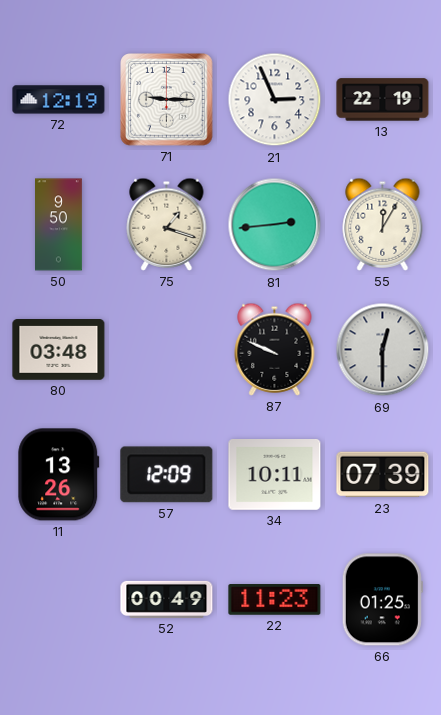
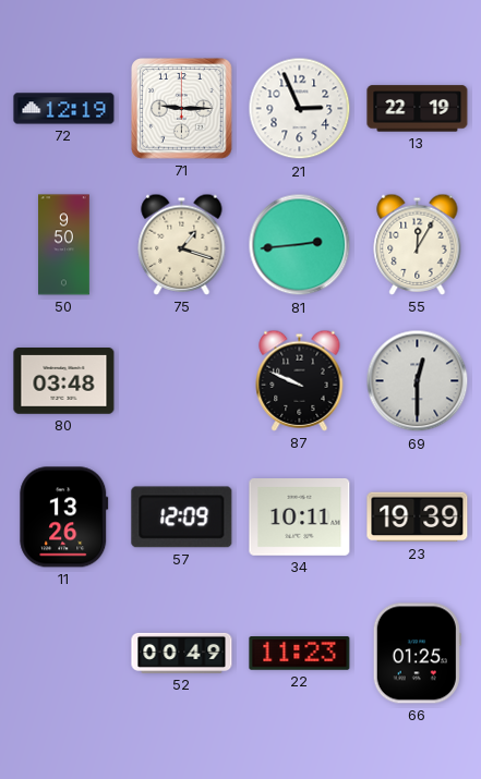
23: 07:39 -> 19:39 (418, 518)
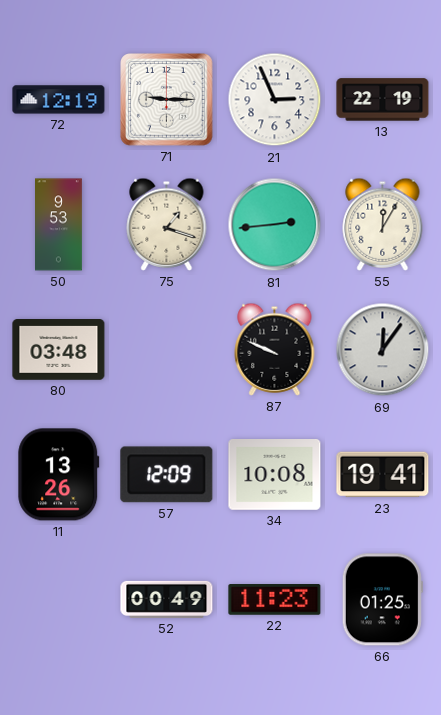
50: 9:50 -> 9:53 (59, 225)
69: 12:30 -> 12:06 (383, 350)
34: 10:11 -> 10:08 (275, 475)
23: 19:39 -> 19:41 (383, 475)
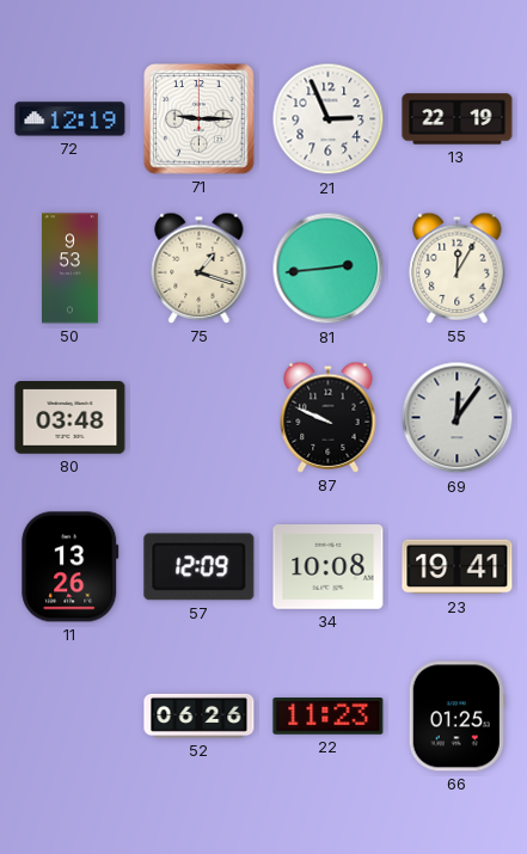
52: 00:49 -> 06:26 (200, 715)
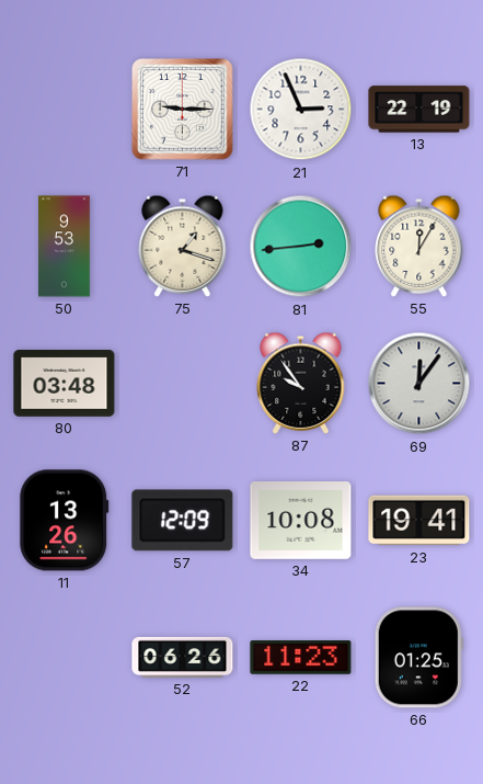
72: 12:19 -> none (71, 119)
87: 9:49 -> 9:54 (301, 383)
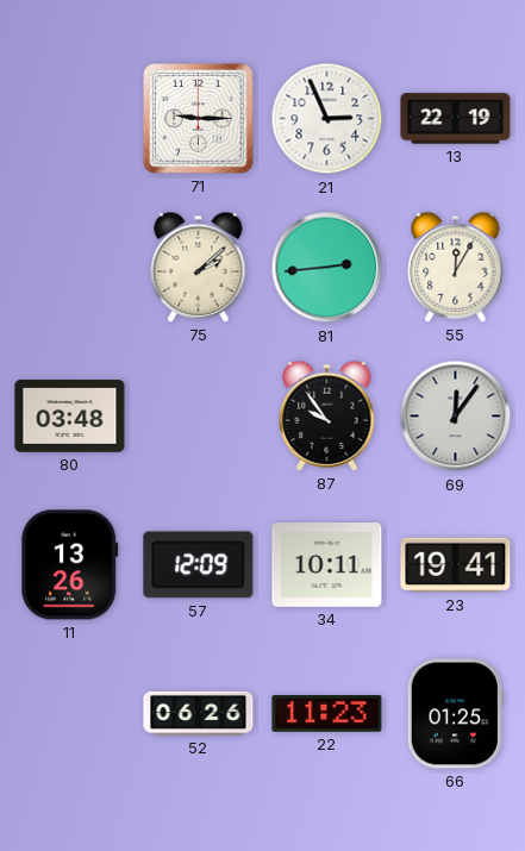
50: 9:53 -> none (65, 247)
75: 1:18 -> 2:08 (199, 267)
34: 10:08 -> 10:11 (327, 565)
